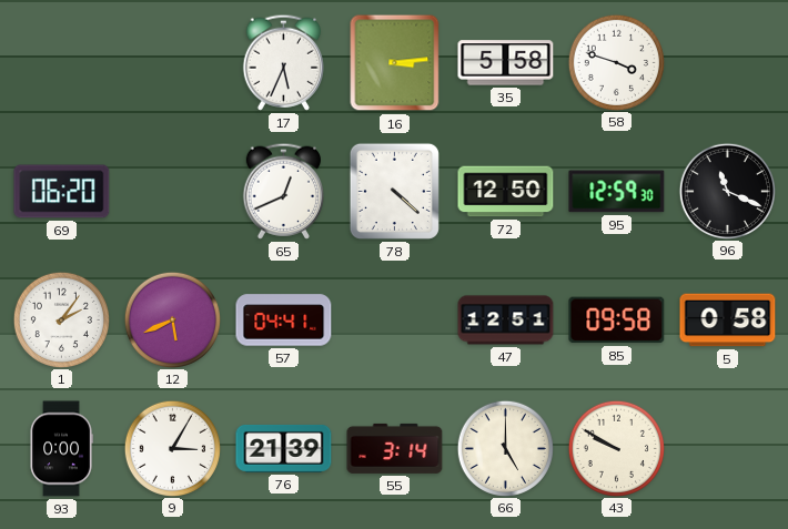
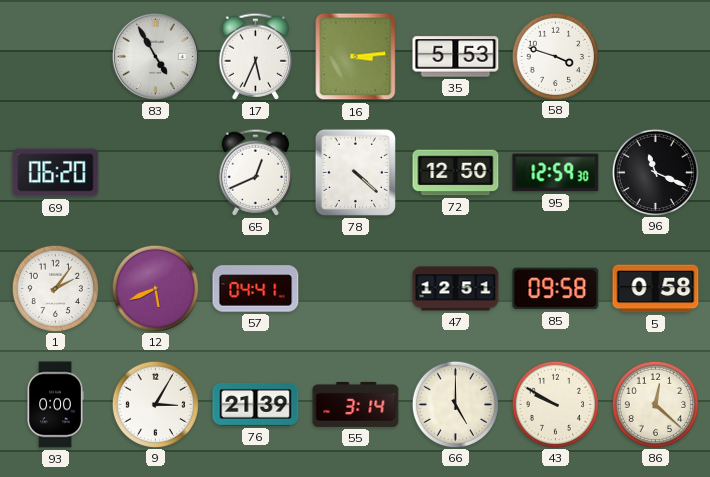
83: none -> 4:55 (155, 56)
35: 5:58 -> 5:53 (456, 57)
86: none -> 12:22 (655, 404)
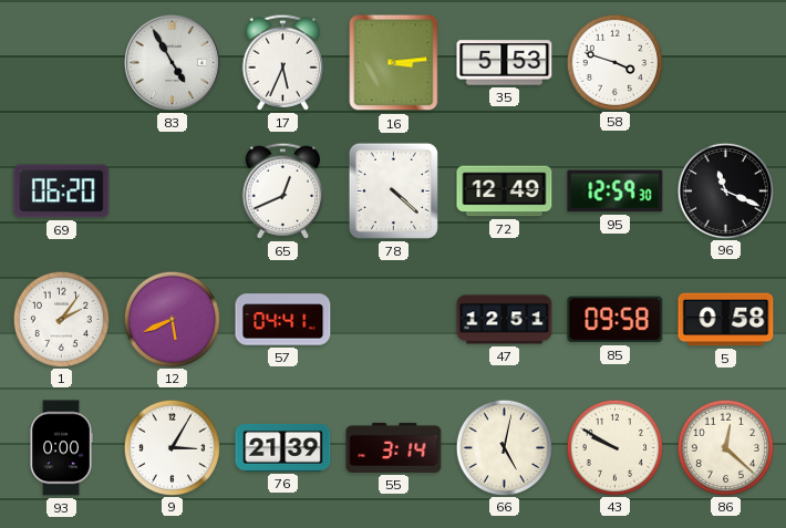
72: 12:50 -> 12:49 (505, 191)
66: 5:00 -> 5:02 (504, 447)
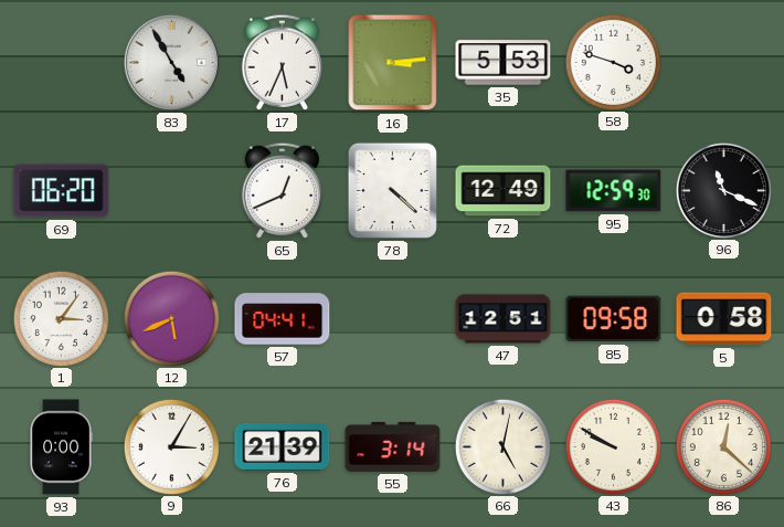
1: 2:06 -> 3:06 (61, 318)
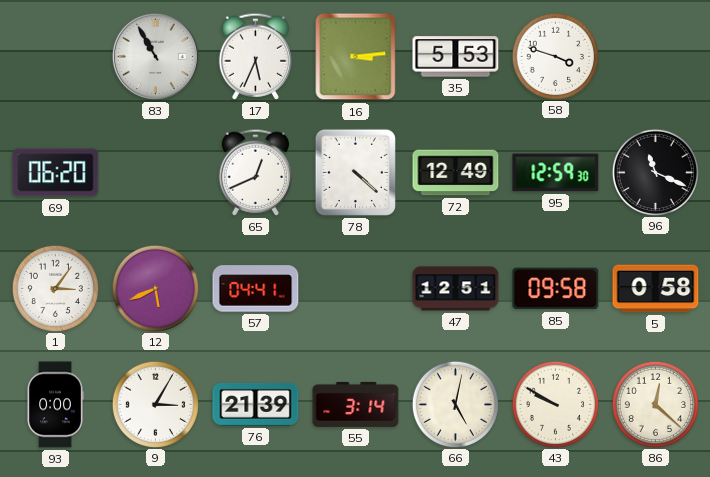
83: 4:55 -> 10:55 (155, 56)
